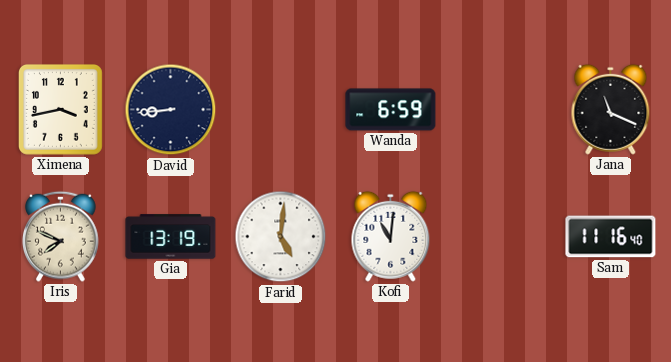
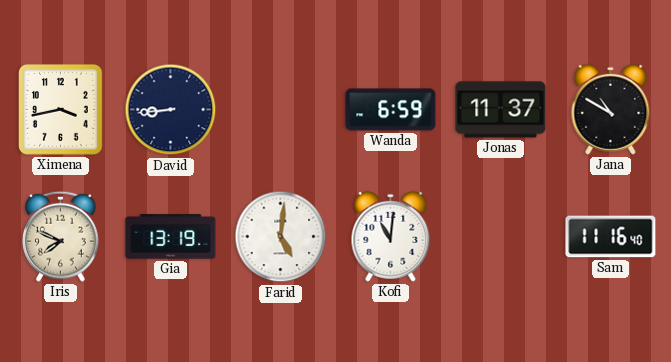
Jonas: none -> 11:37 (501, 110)
Jana: 11:19 -> 10:50 (611, 109)
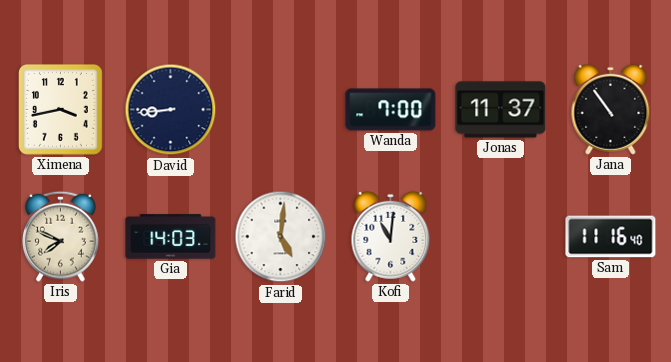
Wanda: 6:59 -> 7:00 (391, 110)
Jana: 10:50 -> 10:54 (611, 109)
Gia: 13:19 -> 14:03 (171, 237)
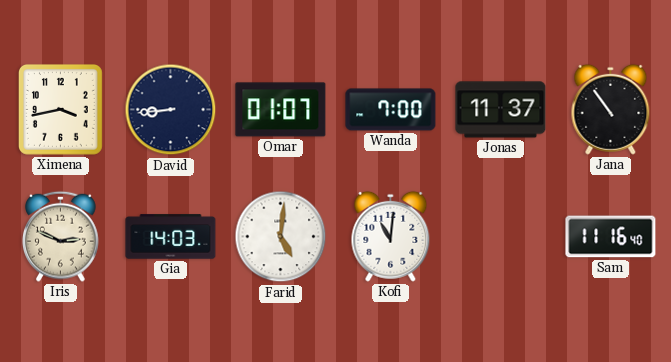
Omar: none -> 01:07 (281, 110)
Iris: 7:49 -> 2:49 (61, 236)
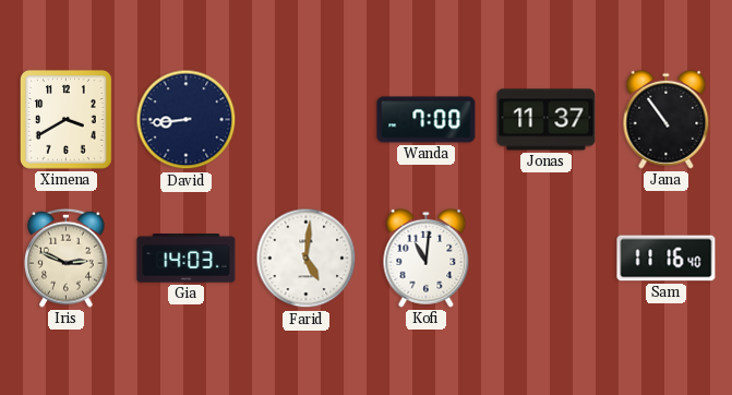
Ximena: 3:43 -> 3:40 (65, 119)
Omar: 01:07 -> none (281, 110)
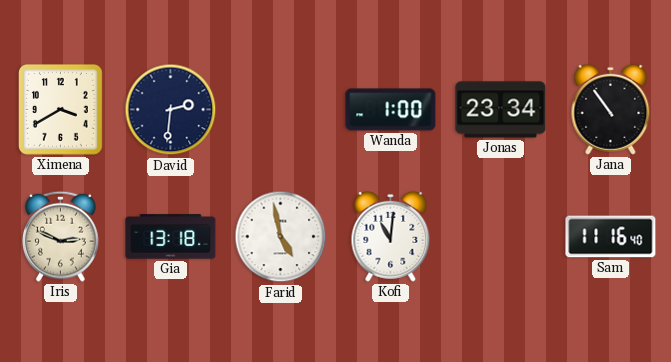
David: 8:44 -> 2:31 (171, 110)
Wanda: 7:00 -> 1:00 (391, 110)
Jonas: 11:37 -> 23:34 (501, 110)
Gia: 14:03 -> 13:18 (171, 237)
Farid: 5:01 -> 4:58 (281, 237)
